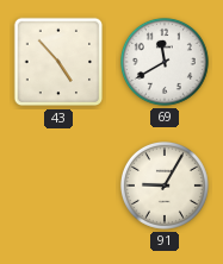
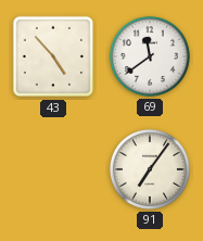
69: 11:40 -> 11:39 (150, 56)
91: 9:05 -> 7:06 (150, 169)
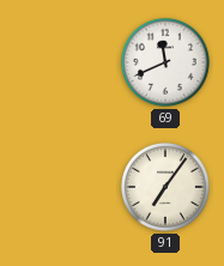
43: 4:53 -> none (53, 56)
69: 11:39 -> 11:41 (165, 62)
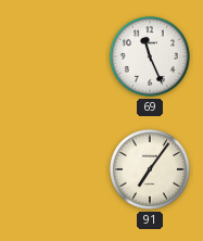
69: 11:41 -> 11:26 (150, 56)
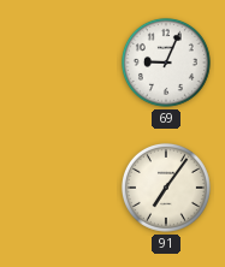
69: 11:26 -> 9:04 (166, 63)
